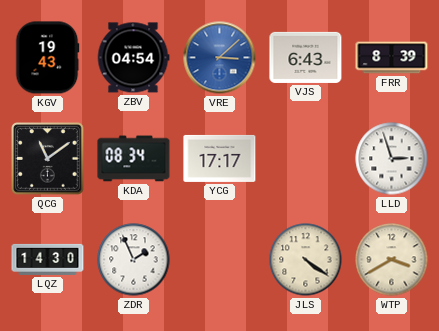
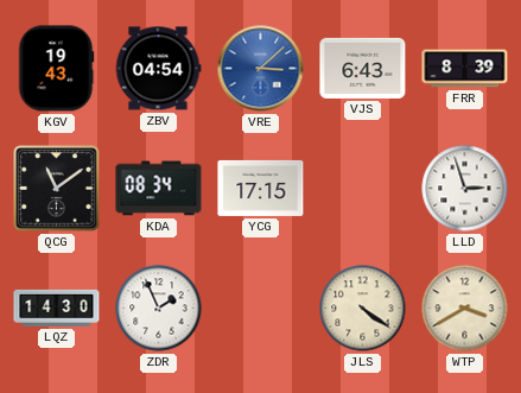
YCG: 17:17 -> 17:15 (261, 188)
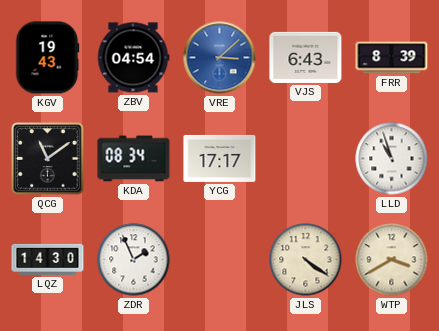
YCG: 17:15 -> 17:17 (220, 158)
LLD: 2:57 -> 10:57 (392, 159)
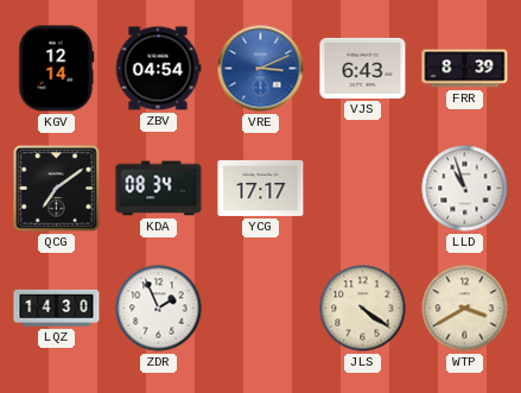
KGV: 19:43 -> 12:14 (56, 69)
VRE: 3:08 -> 3:11 (261, 69)
QCG: 11:09 -> 7:09 (57, 189)
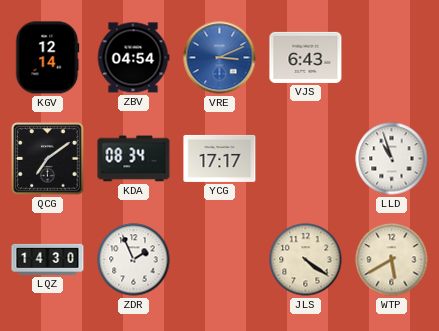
FRR: 8:39 -> none (465, 69)
WTP: 3:40 -> 5:40 (392, 260)
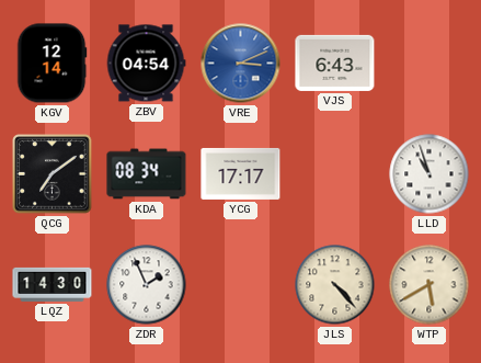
JLS: 4:21 -> 4:23 (335, 285)
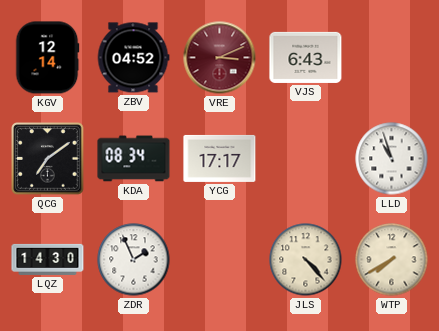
ZBV: 04:54 -> 04:52 (133, 58)
VRE dial: blue -> burgundy (220, 58)
WTP: 5:40 -> 7:40 (392, 260)
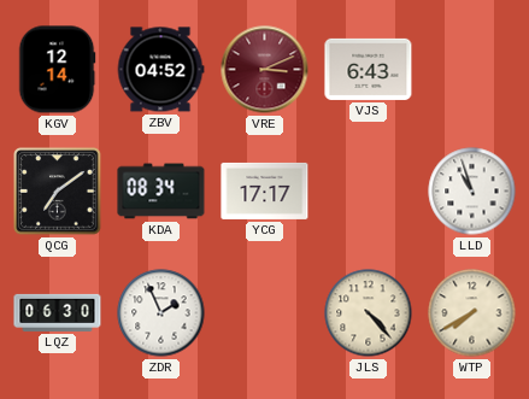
LQZ: 14:30 -> 06:30 (58, 312)
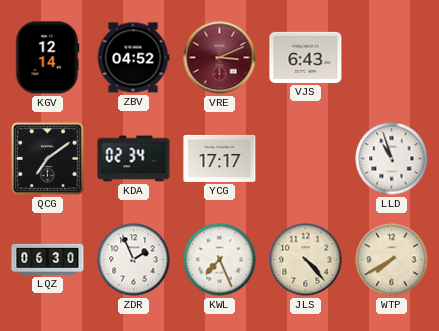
KDA: 08:34 -> 02:34 (134, 159)
KWL: none -> 7:26 (220, 260)
